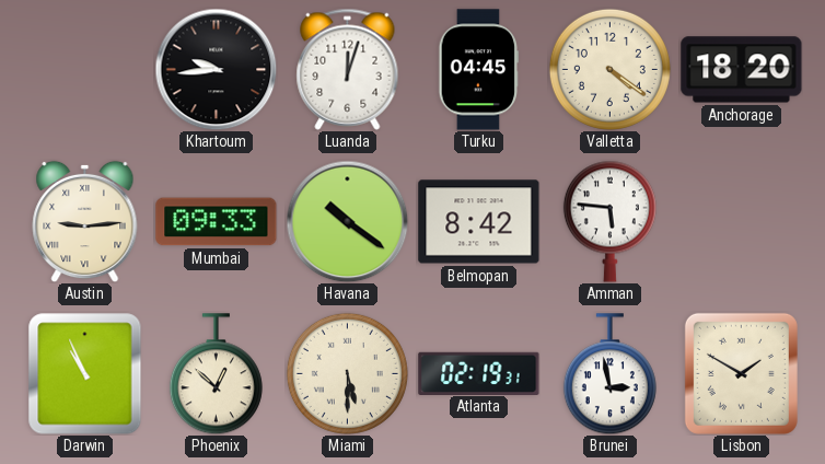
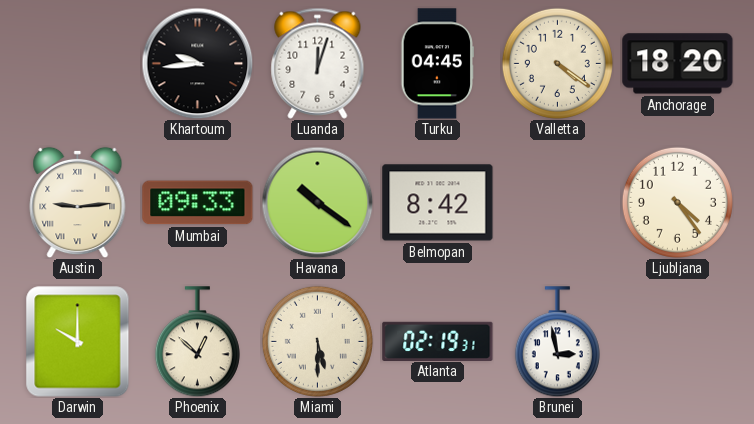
Amman: 5:46 -> none (609, 221)
Ljubljana: none -> 4:24 (677, 202)
Darwin: 10:56 -> 10:00 (78, 342)
Lisbon: 1:50 -> none (741, 373)
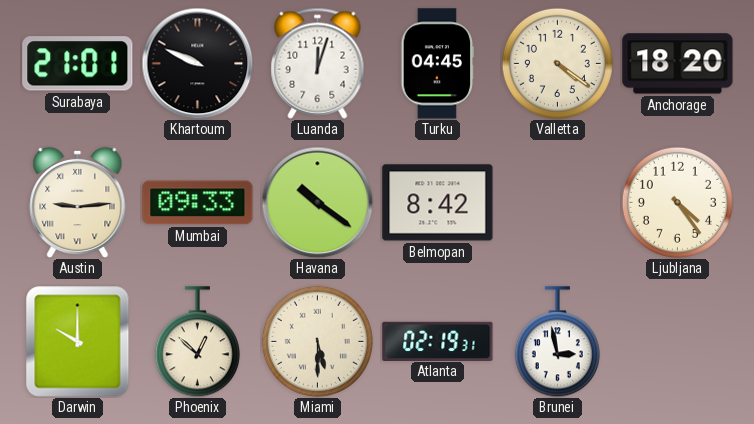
Surabaya: none -> 21:01 (78, 64)
Khartoum: 9:44 -> 9:49 (197, 63)
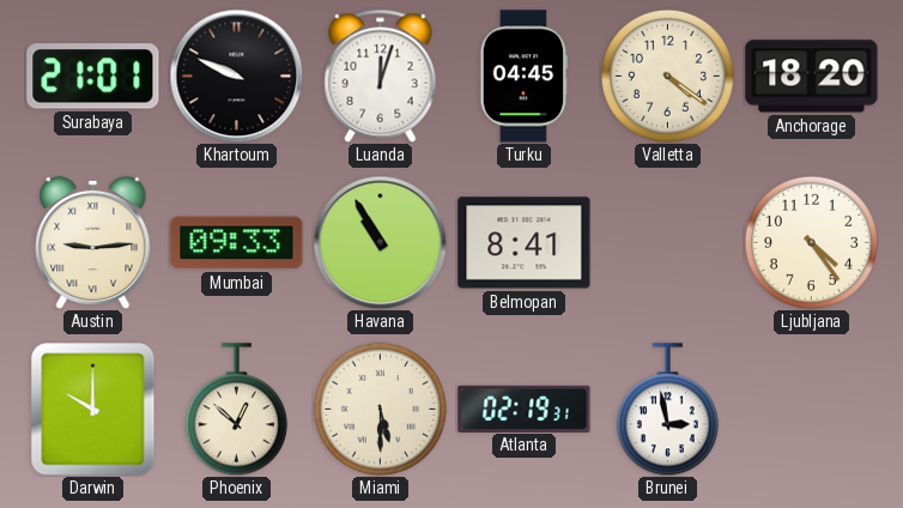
Havana: 10:21 -> 10:55 (380, 242)
Belmopan: 8:42 -> 8:41 (525, 243)
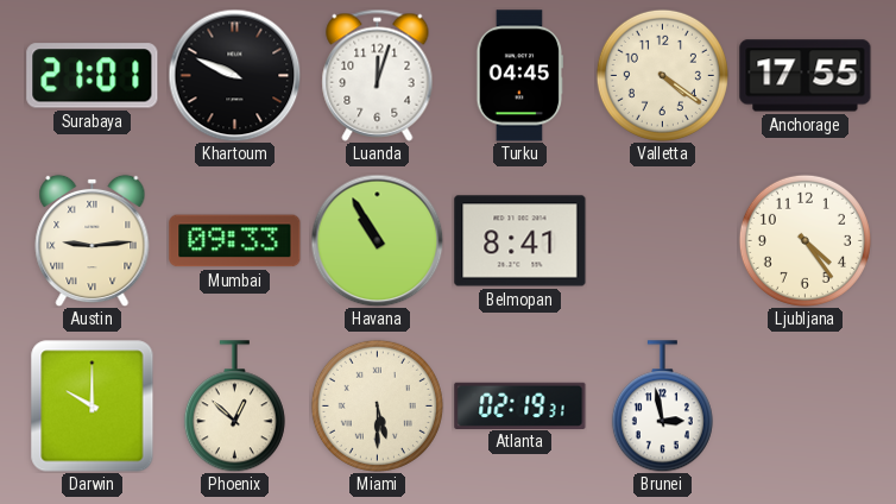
Anchorage: 18:20 -> 17:55 (806, 76)
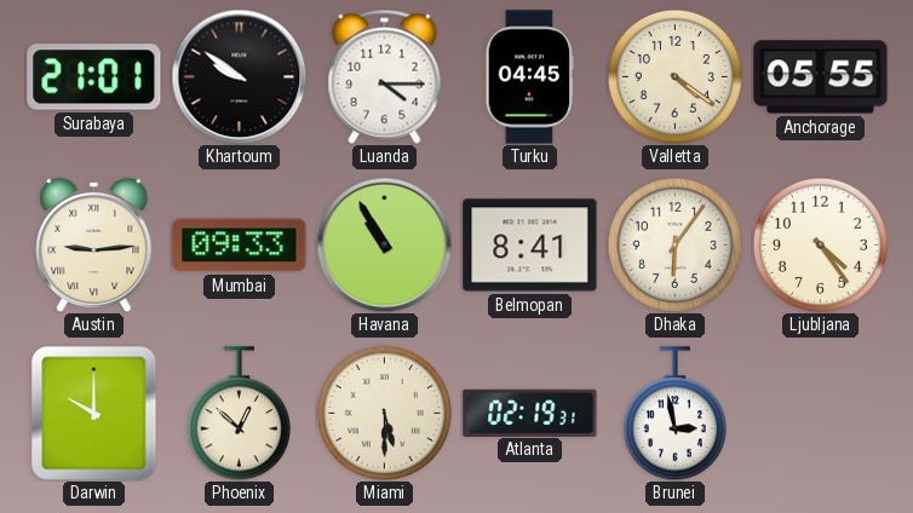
Khartoum: 9:49 -> 9:51 (239, 76)
Luanda: 12:03 -> 4:15 (385, 76)
Anchorage: 17:55 -> 05:55 (821, 77)
Dhaka: none -> 6:06 (674, 244)
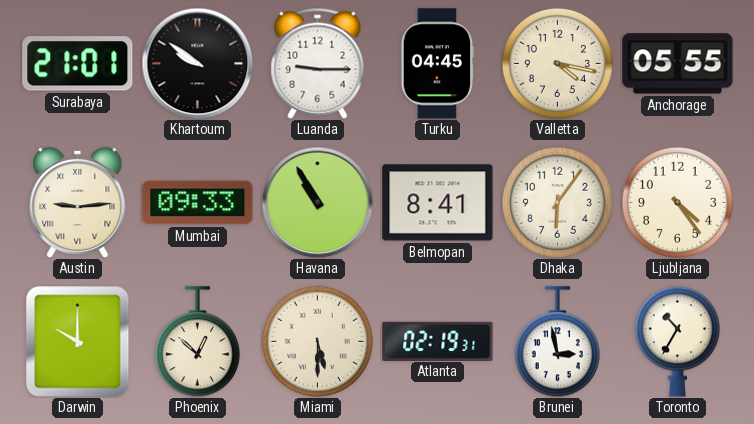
Luanda: 4:15 -> 9:15 (318, 63)
Valletta: 4:21 -> 4:17 (557, 63)
Toronto: none -> 10:35 (677, 341)
